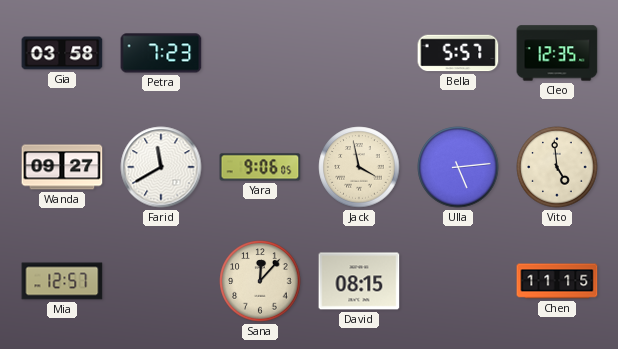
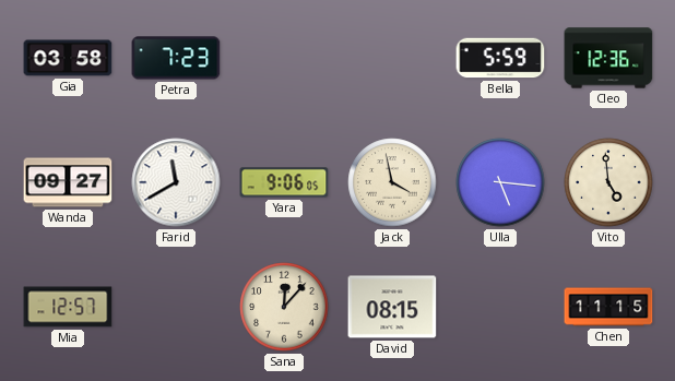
Bella: 5:57 -> 5:59 (500, 58)
Cleo: 12:35 -> 12:36 (608, 58)
Ulla: 5:14 -> 5:16 (500, 182)
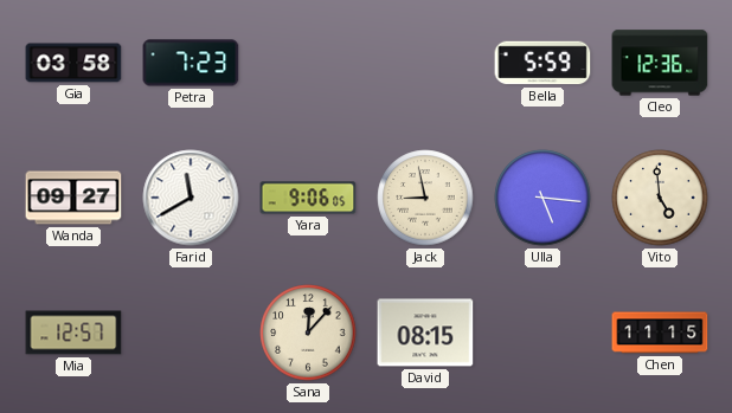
Jack: 3:58 -> 8:58 (425, 198)
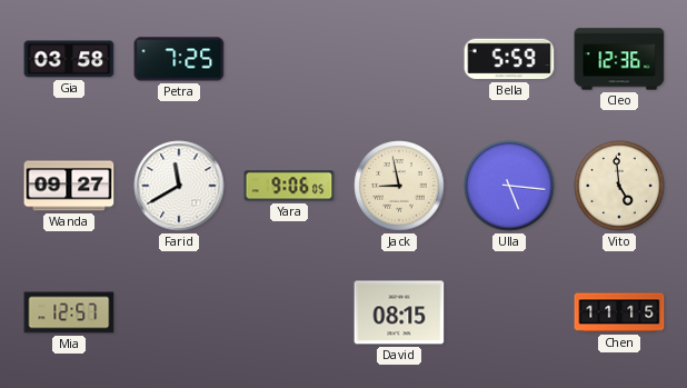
Petra: 7:23 -> 7:25 (179, 59)
Sana: 12:07 -> none (308, 333)
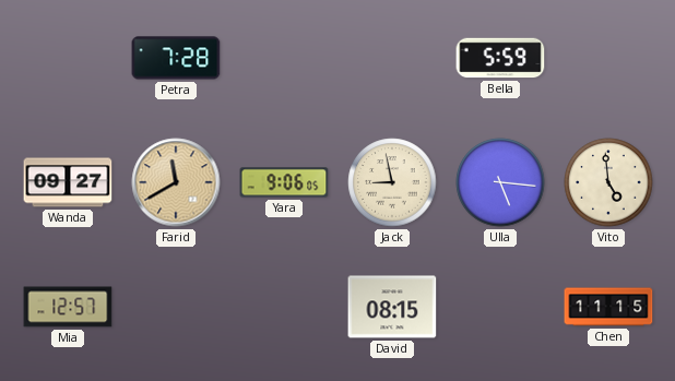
Gia: 03:58 -> none (69, 59)
Petra: 7:25 -> 7:28 (176, 58)
Cleo: 12:36 -> none (619, 59)
Farid dial: white -> champagne (176, 182)
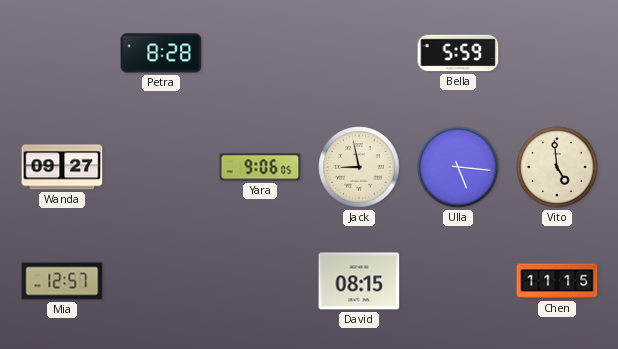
Petra: 7:28 -> 8:28 (161, 53)
Farid: 11:40 -> none (176, 182)
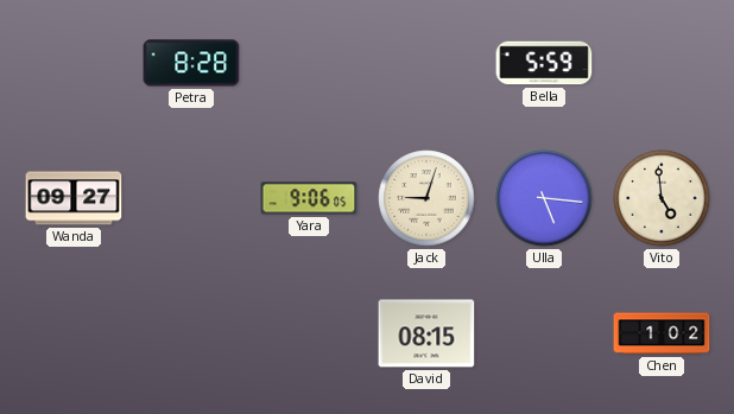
Jack: 8:58 -> 9:03 (426, 198)
Mia: 12:57 -> none (62, 281)
Chen: 11:15 -> 1:02 (662, 333)
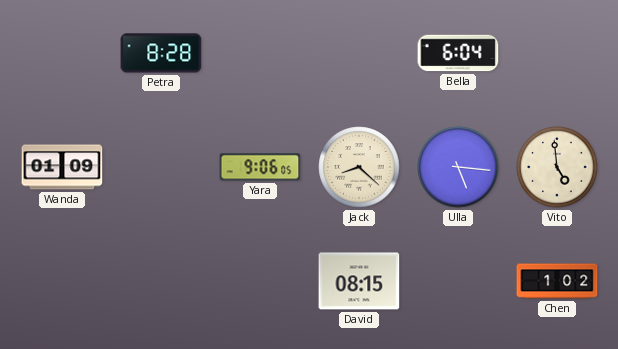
Bella: 5:59 -> 6:04 (458, 53)
Wanda: 09:27 -> 01:09 (62, 167)
Jack: 9:03 -> 8:22 (359, 167)
